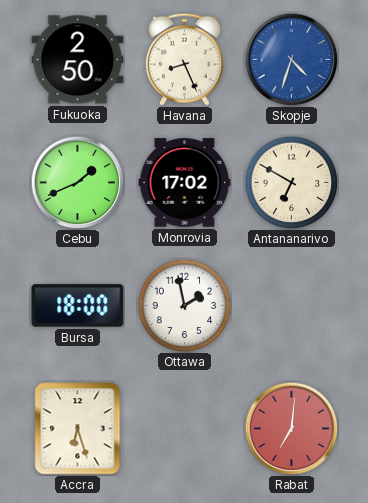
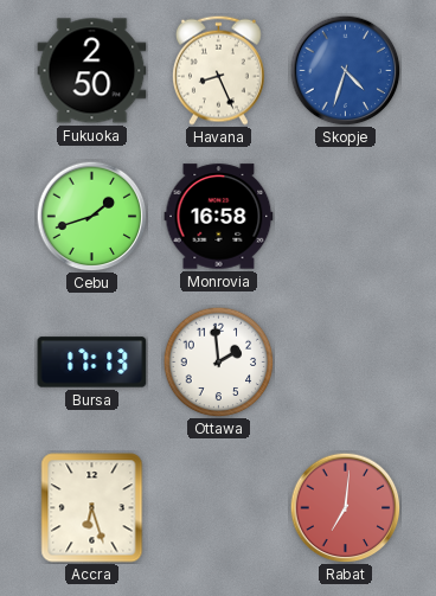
Cebu: 1:41 -> 1:42 (91, 216)
Monrovia: 17:02 -> 16:58 (219, 217)
Antananarivo: 6:50 -> none (291, 182)
Bursa: 18:00 -> 17:13 (92, 363)
Ottawa: 1:58 -> 1:59 (218, 361)
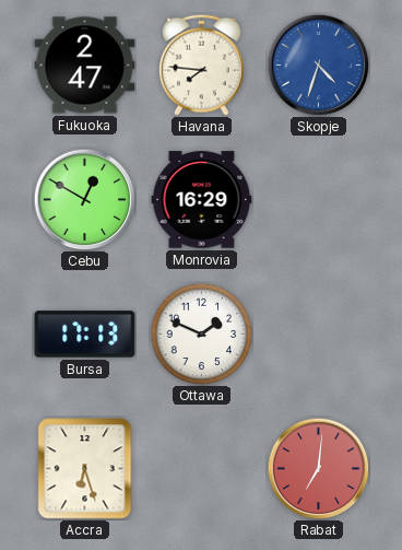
Fukuoka: 2:50 -> 2:47 (85, 66)
Havana: 8:26 -> 7:46 (201, 65)
Cebu: 1:42 -> 12:50 (84, 199)
Monrovia: 16:58 -> 16:29 (202, 200)
Ottawa: 1:59 -> 1:49 (201, 333)
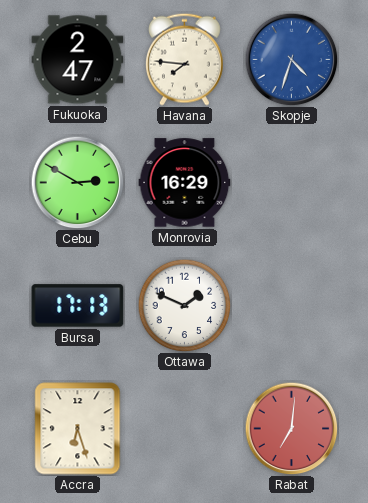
Cebu: 12:50 -> 2:50 (77, 182)
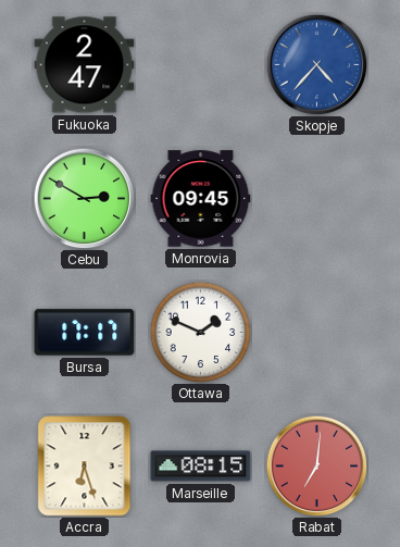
Havana: 7:46 -> none (184, 59)
Skopje: 4:33 -> 4:37 (316, 64)
Monrovia: 16:29 -> 09:45 (201, 199)
Bursa: 17:13 -> 17:17 (85, 333)
Marseille: none -> 08:15 (201, 467)
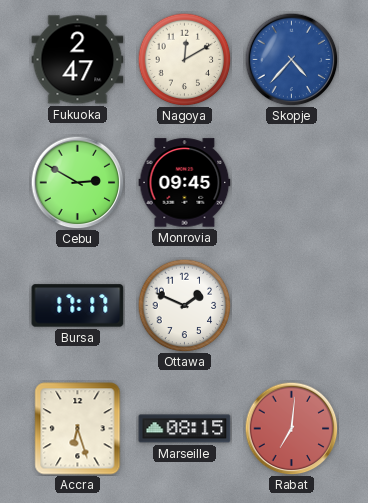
Nagoya: none -> 12:10 (184, 59)
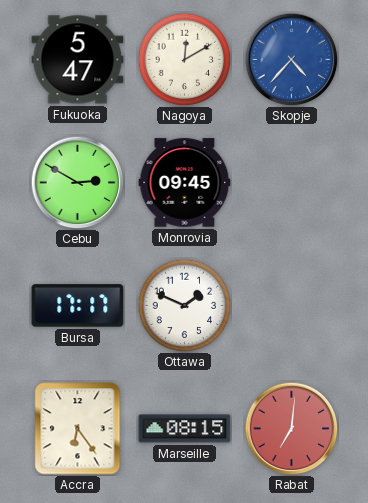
Fukuoka: 2:47 -> 5:47 (78, 60)
Accra: 6:27 -> 6:24 (78, 429)
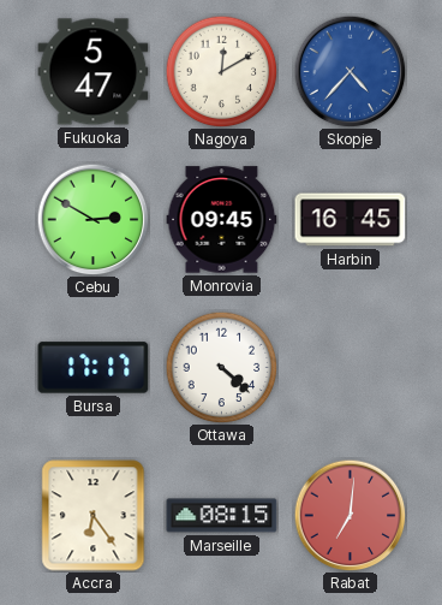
Harbin: none -> 16:45 (351, 220)
Ottawa: 1:49 -> 4:22 (221, 367)
